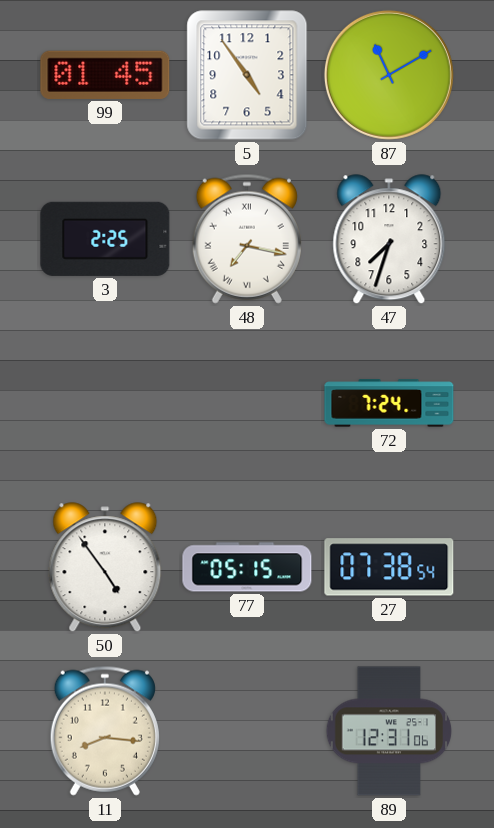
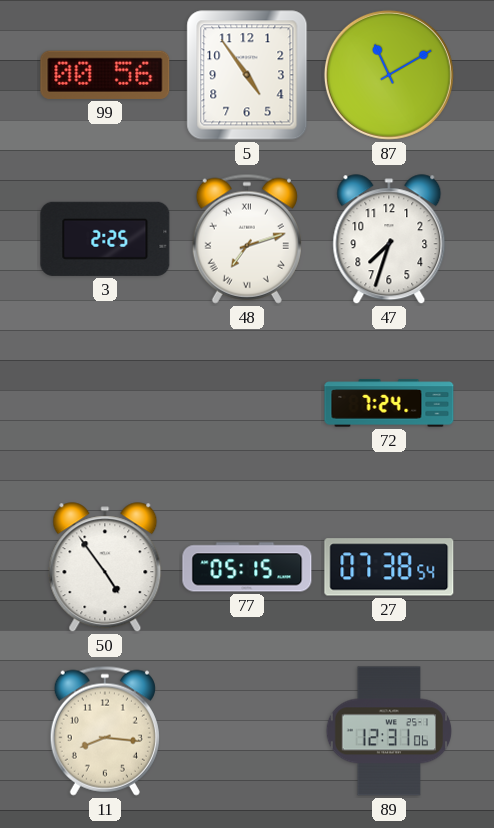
99: 01:45 -> 00:56 (105, 75)
48: 7:17 -> 7:12 (247, 239)
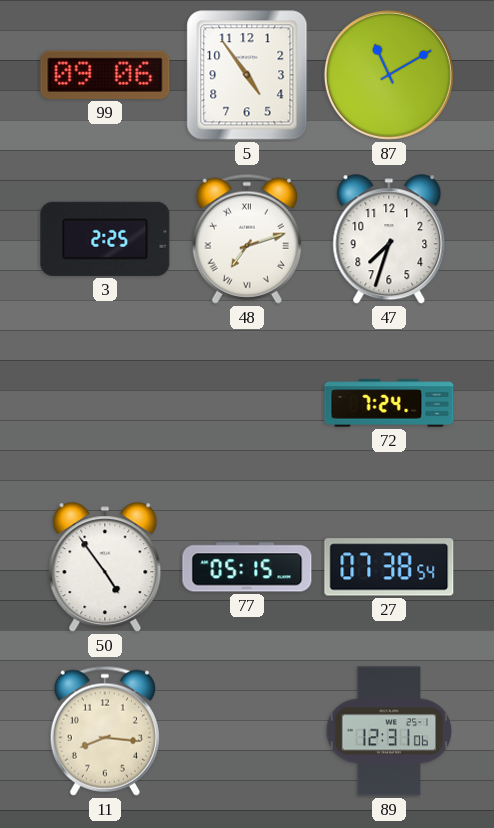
99: 00:56 -> 09:06 (105, 75)
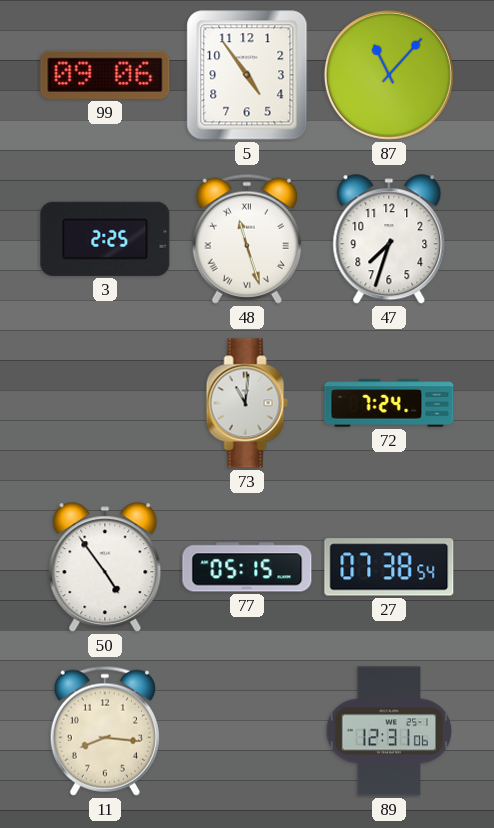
87: 11:10 -> 11:07 (389, 75)
48: 7:12 -> 11:27 (247, 239)
73: none -> 11:01 (247, 403)
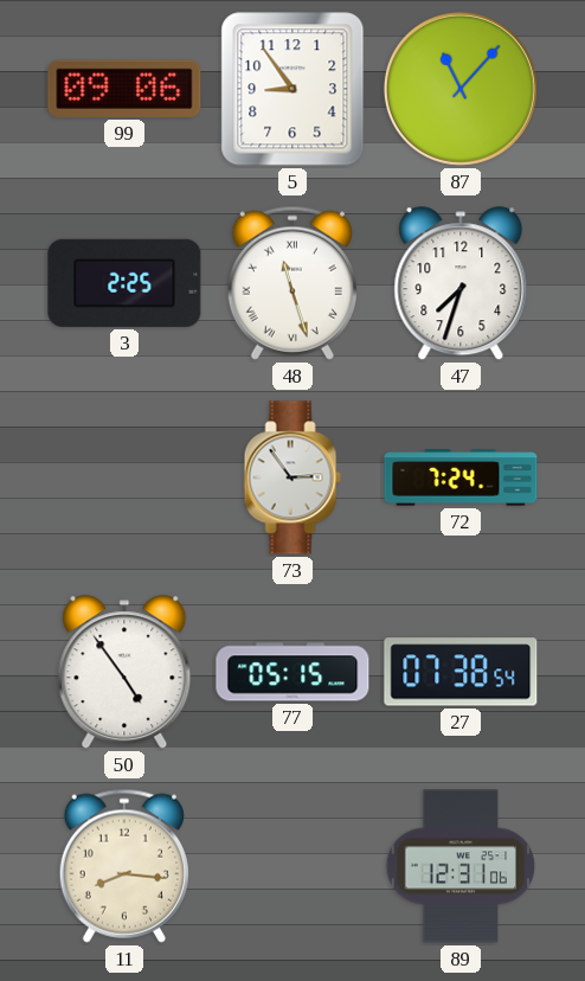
5: 4:54 -> 8:54 (292, 89)
73: 11:01 -> 2:54 (292, 477)
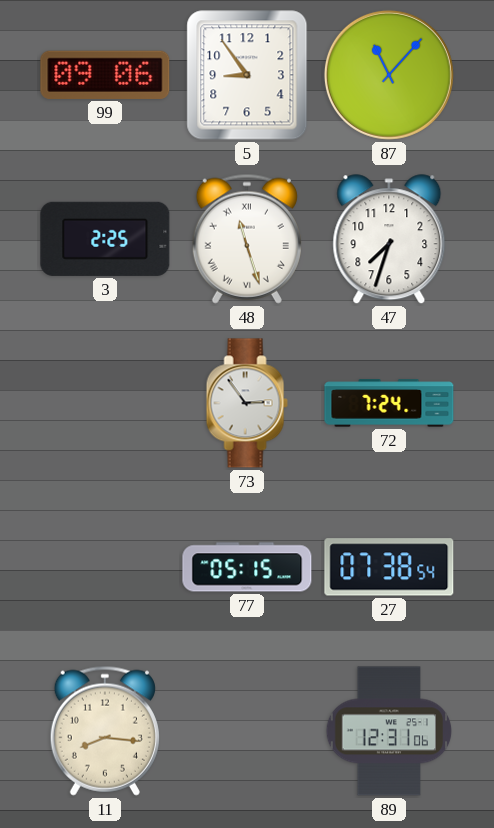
50: 4:54 -> none (124, 673)
